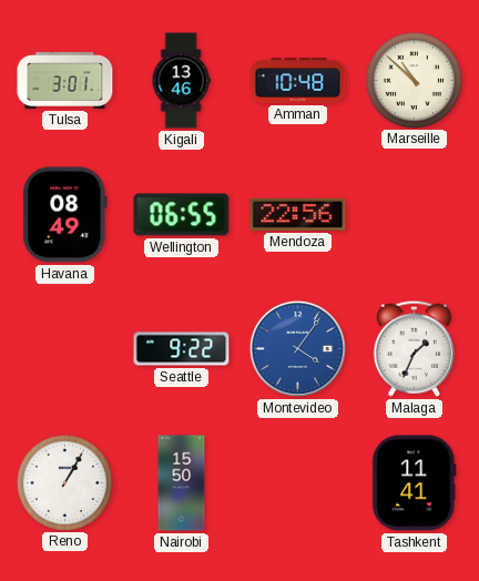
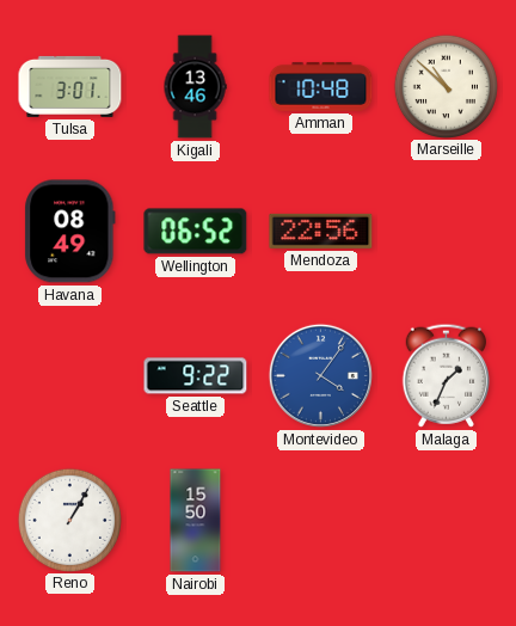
Wellington: 06:55 -> 06:52 (196, 232)
Tashkent: 11:41 -> none (415, 483)
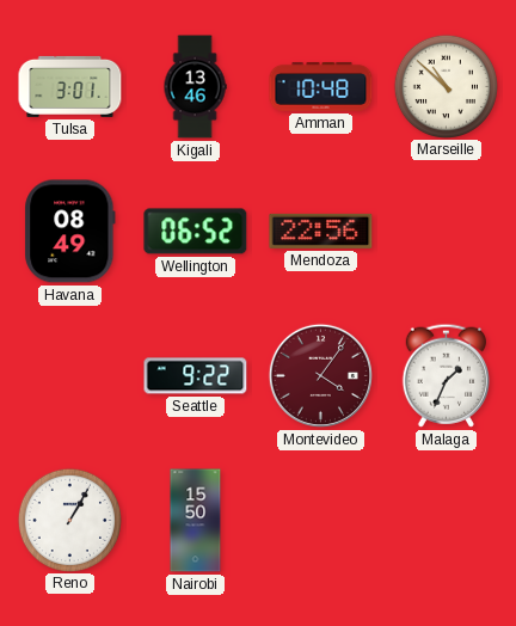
Montevideo dial: blue -> burgundy (320, 375)
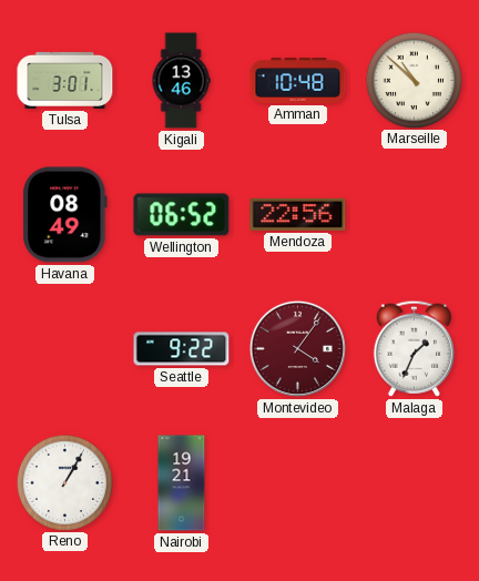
Nairobi: 15:50 -> 19:21 (182, 483)
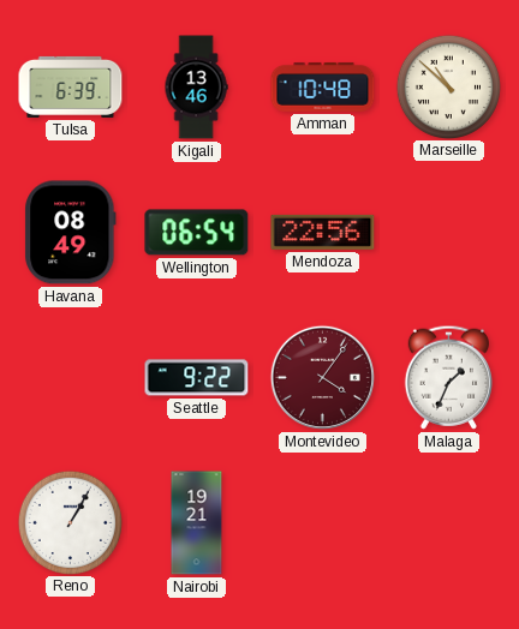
Tulsa: 3:01 -> 6:39 (71, 86)
Wellington: 06:52 -> 06:54 (197, 233)
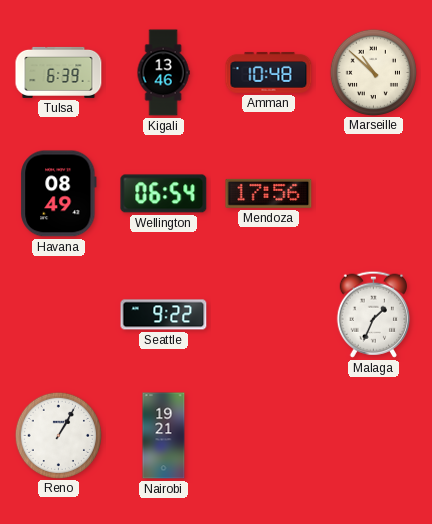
Mendoza: 22:56 -> 17:56 (269, 193)
Montevideo: 4:06 -> none (322, 377)
